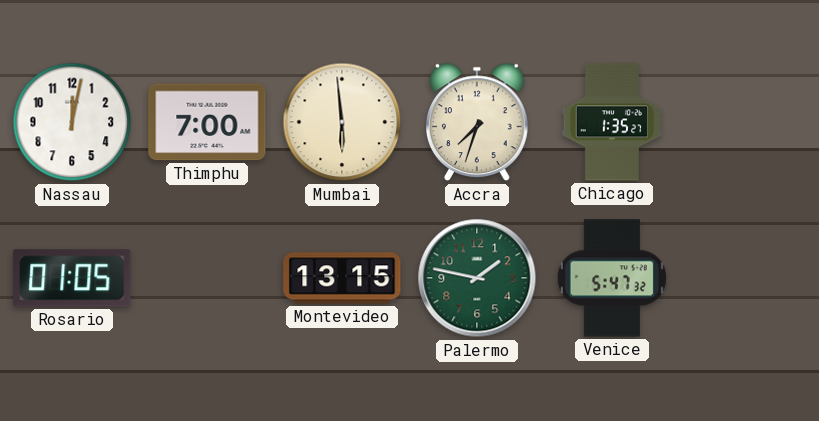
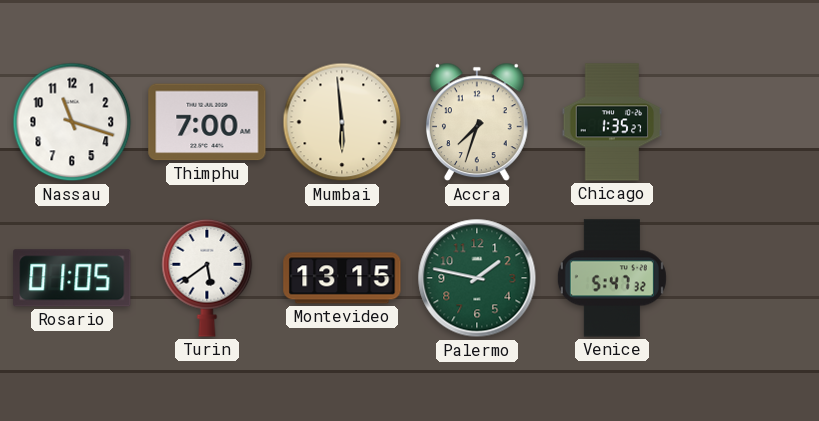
Nassau: 12:02 -> 11:18 (72, 122)
Turin: none -> 5:39 (207, 278)
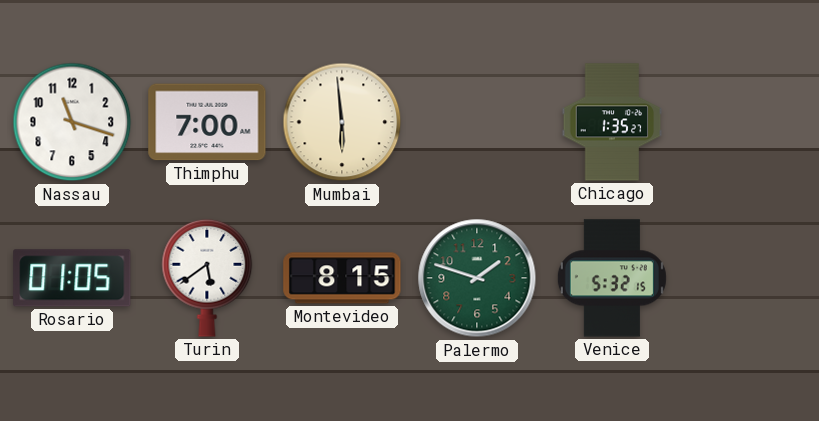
Accra: 7:33 -> none (478, 122)
Montevideo: 13:15 -> 8:15 (342, 278)
Palermo: 1:47 -> 1:48 (477, 278)
Venice: 5:47 -> 5:32 (612, 278)
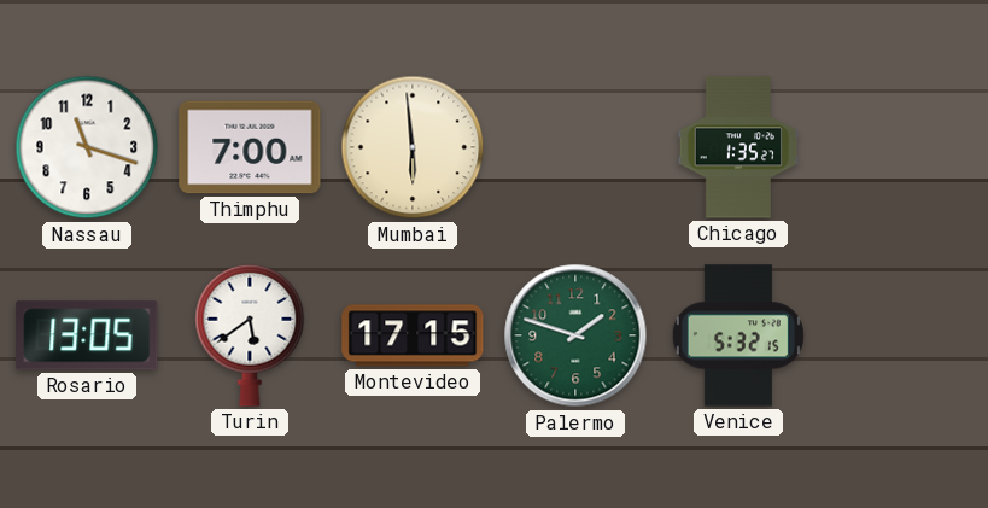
Rosario: 01:05 -> 13:05 (87, 335)
Montevideo: 8:15 -> 17:15 (413, 335)
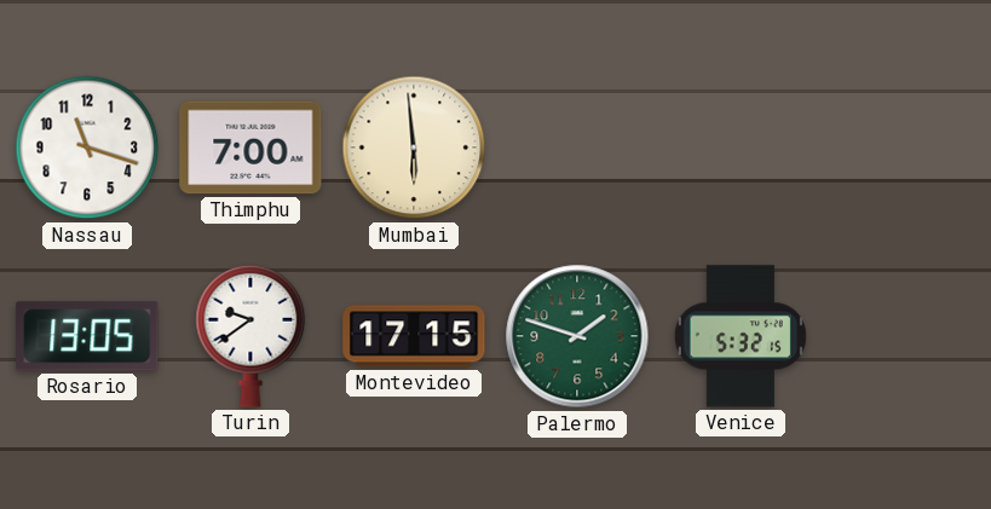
Chicago: 1:35 -> none (738, 147)
Turin: 5:39 -> 9:39 (250, 336)
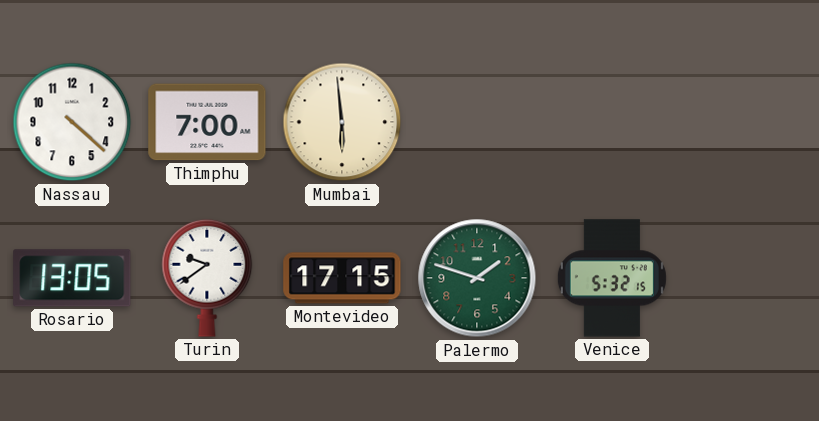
Nassau: 11:18 -> 4:22 (72, 122)
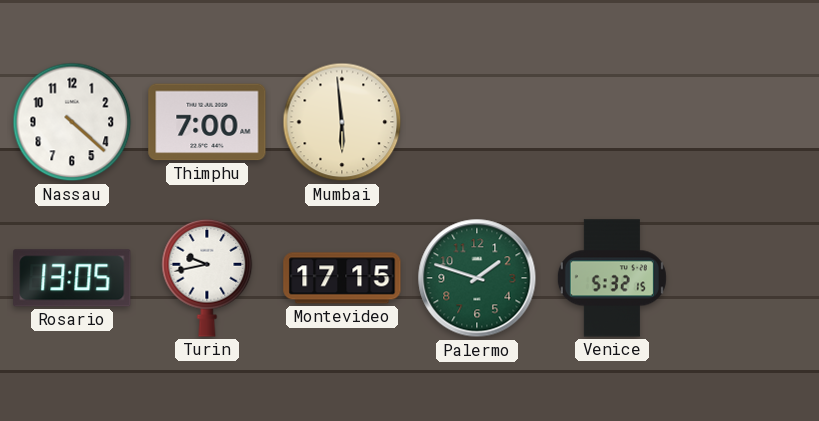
Turin: 9:39 -> 9:43 (207, 278)
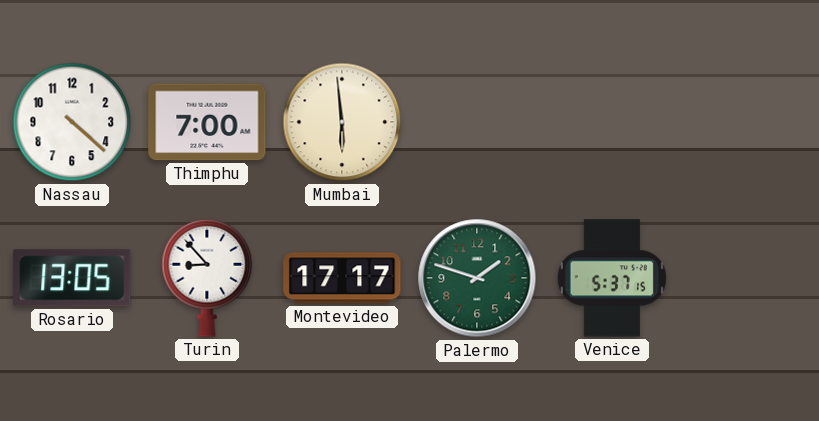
Turin: 9:43 -> 8:53 (207, 278)
Montevideo: 17:15 -> 17:17 (342, 278)
Venice: 5:32 -> 5:37 (612, 278)
